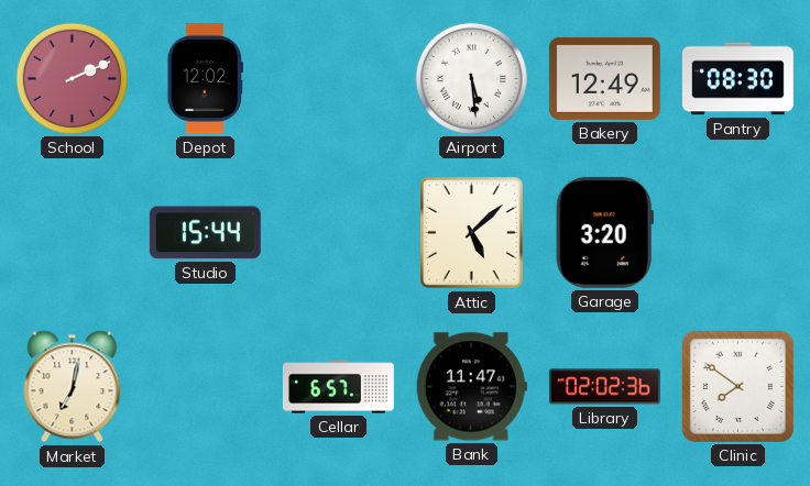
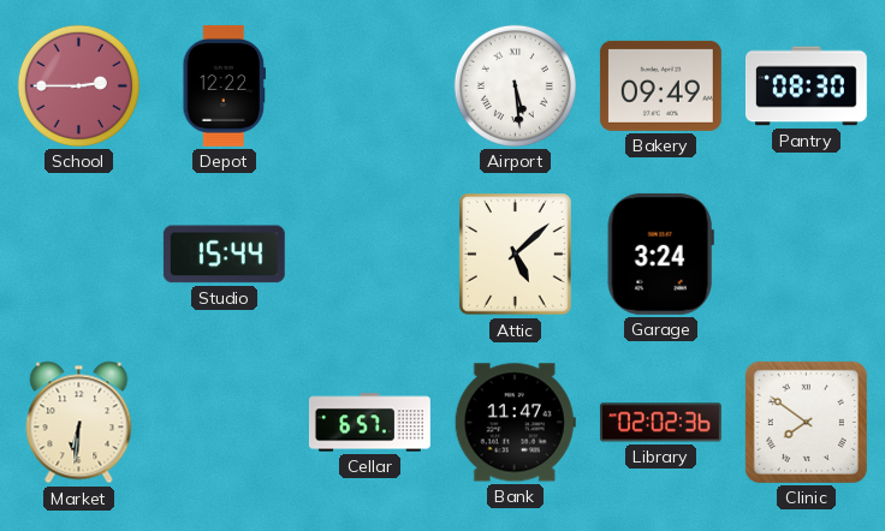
School: 2:11 -> 2:45 (78, 85)
Depot: 12:02 -> 12:22 (224, 85)
Bakery: 12:49 -> 09:49 (660, 85)
Garage: 3:20 -> 3:24 (660, 253)
Market: 7:02 -> 6:31 (79, 423)
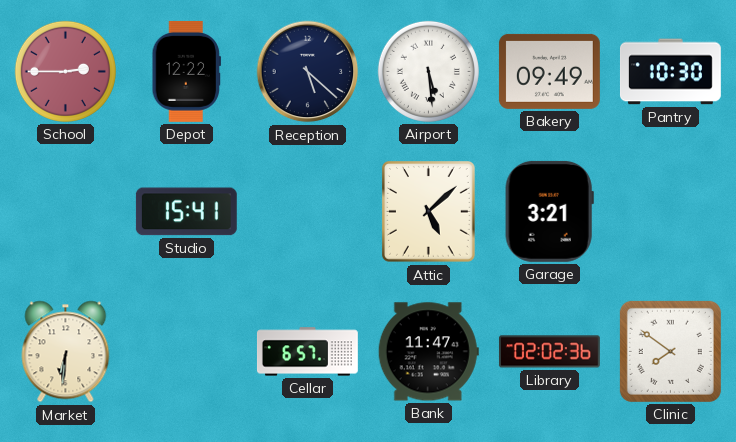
Reception: none -> 5:22 (308, 72)
Pantry: 08:30 -> 10:30 (670, 72)
Studio: 15:44 -> 15:41 (186, 212)
Garage: 3:24 -> 3:21 (549, 211)
